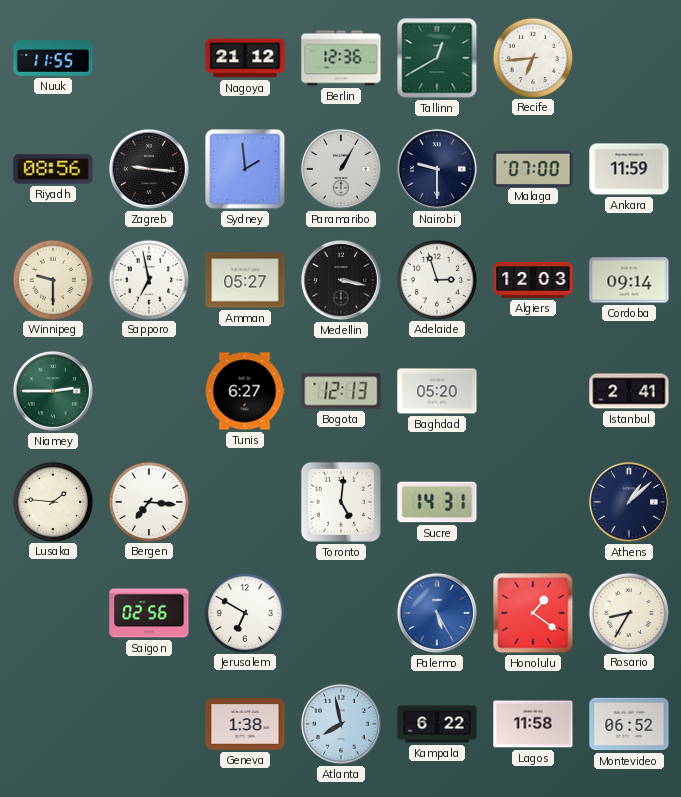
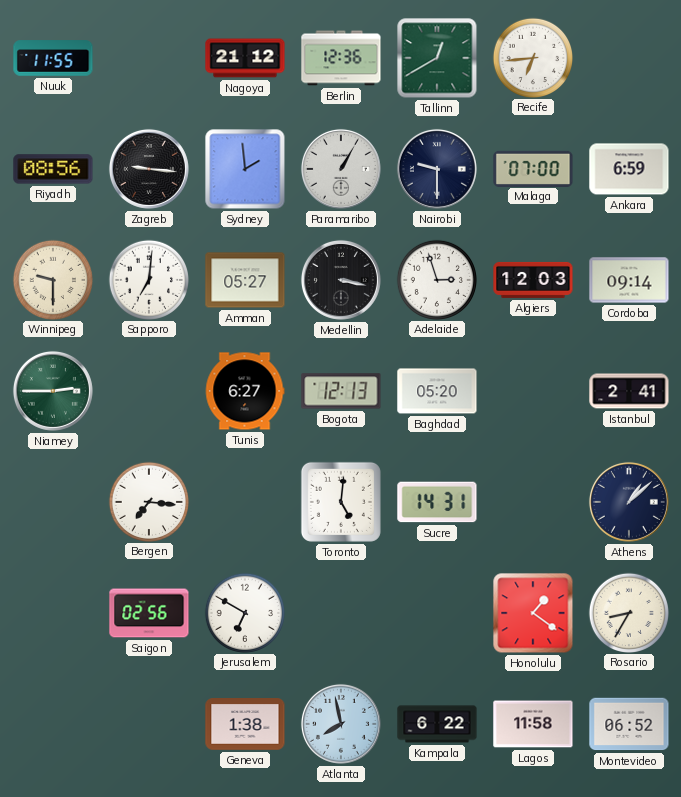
Ankara: 11:59 -> 6:59 (629, 169)
Sapporo: 6:58 -> 7:01 (148, 279)
Lusaka: 1:46 -> none (52, 501)
Palermo: 5:25 -> none (437, 613)
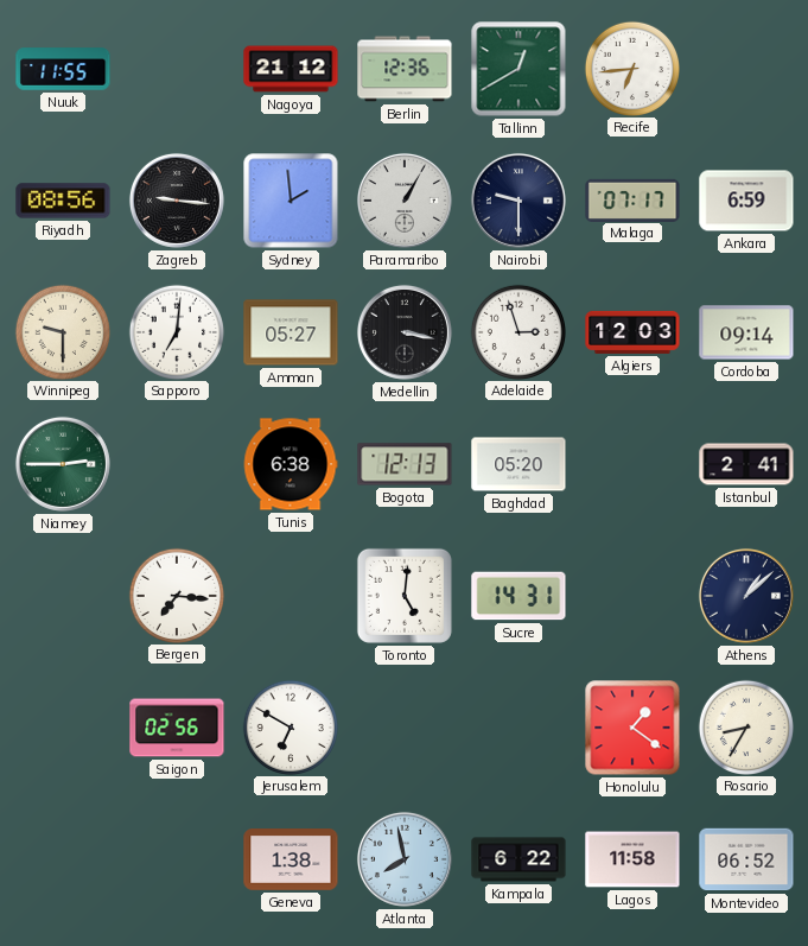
Malaga: 07:00 -> 07:17 (632, 199)
Tunis: 6:27 -> 6:38 (291, 464)
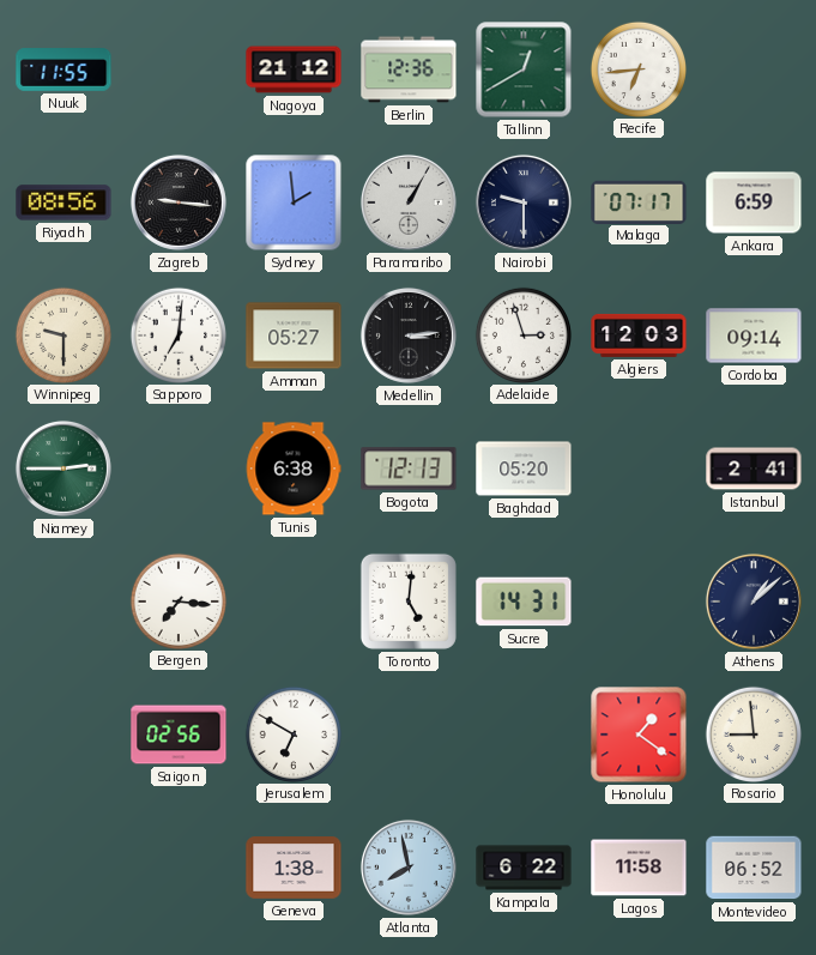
Medellin: 3:17 -> 3:14 (409, 336)
Rosario: 8:35 -> 8:59 (752, 733)
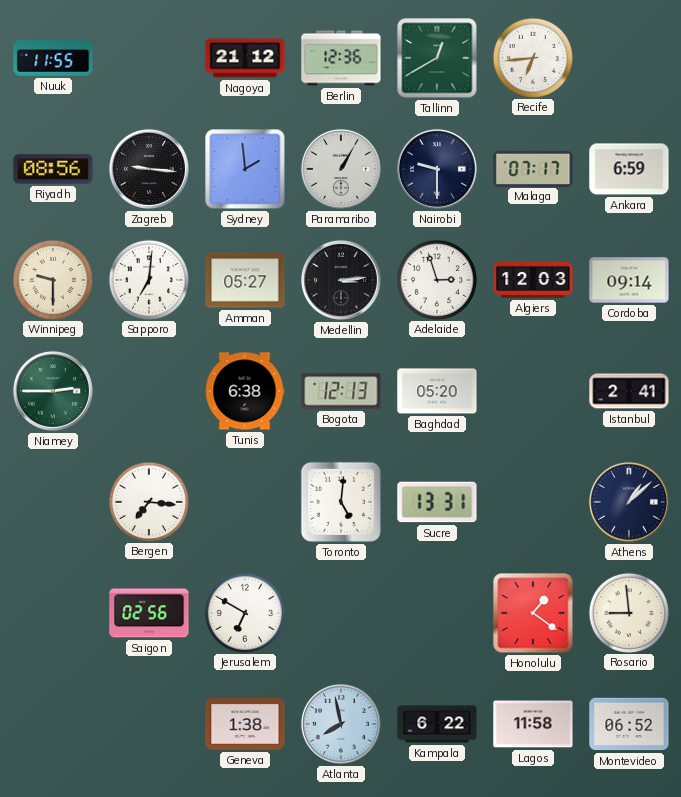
Sucre: 14:31 -> 13:31 (437, 502)
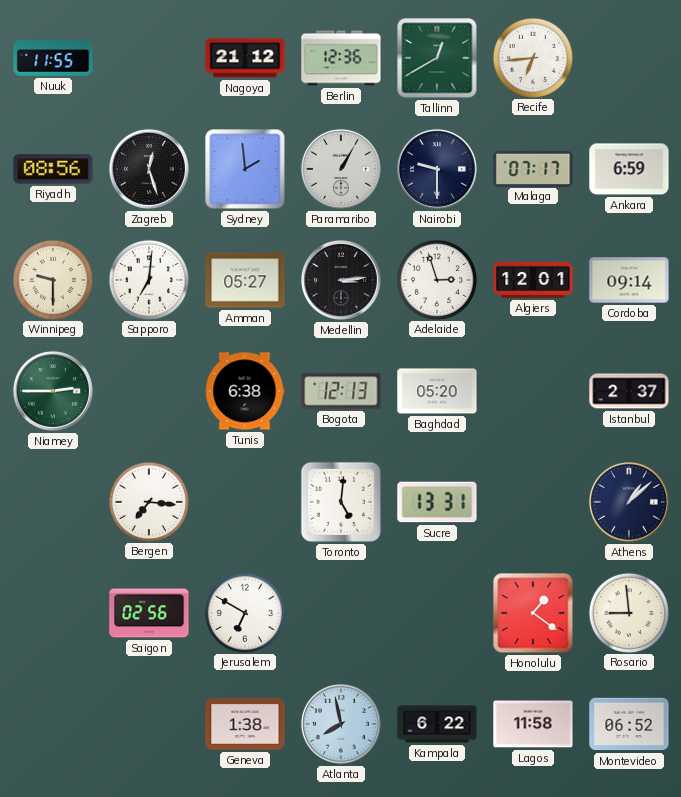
Zagreb: 9:16 -> 12:27 (149, 169)
Algiers: 12:03 -> 12:01 (533, 280)
Istanbul: 2:41 -> 2:37 (629, 391)
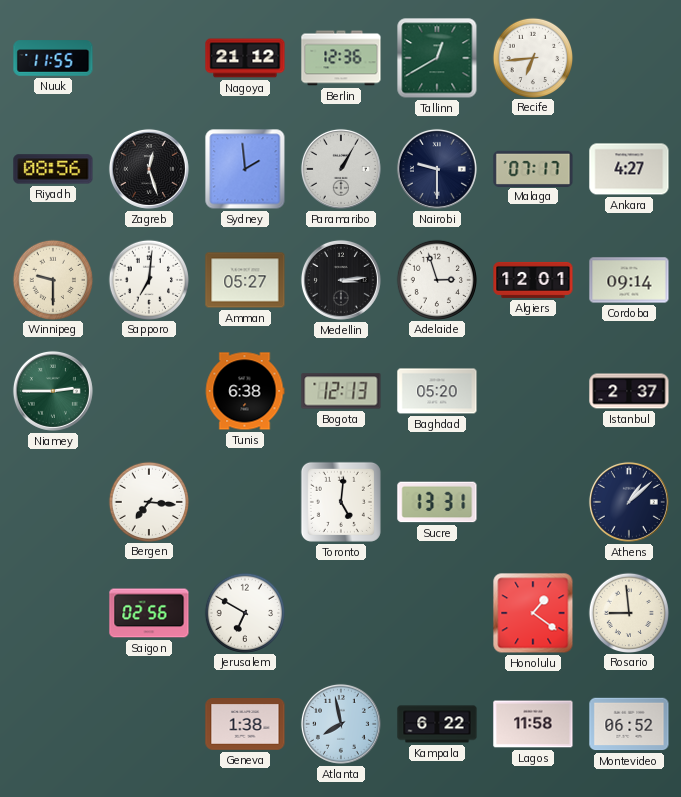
Ankara: 6:59 -> 4:27 (629, 169)
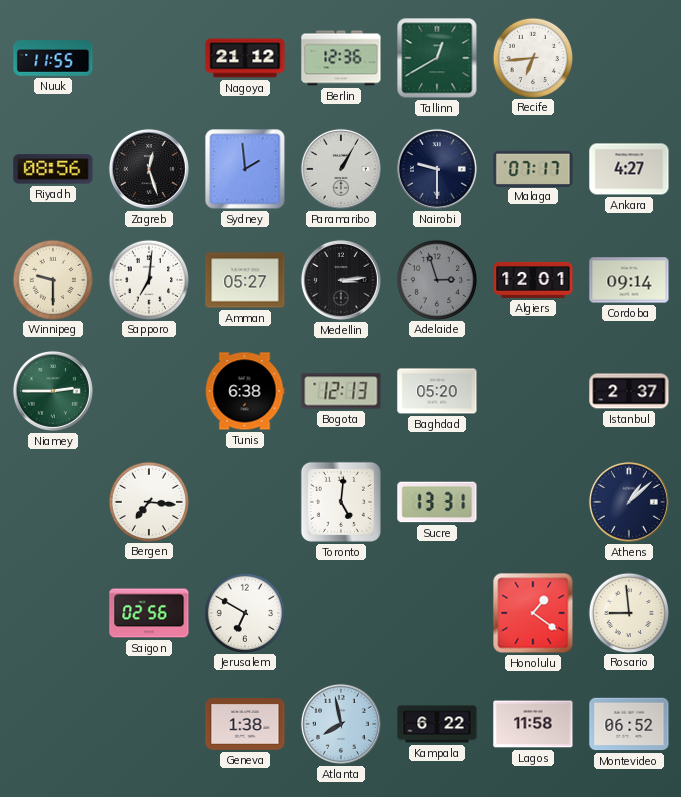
Adelaide dial: white -> grey (436, 279)
